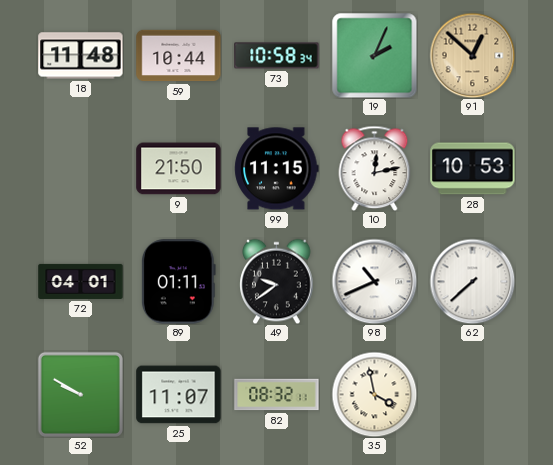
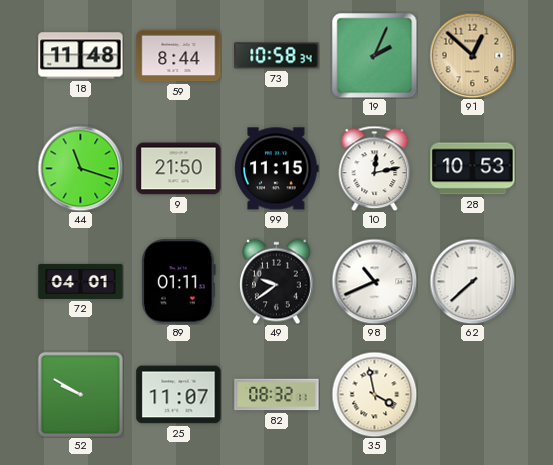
59: 10:44 -> 8:44 (179, 56)
44: none -> 11:18 (80, 168)
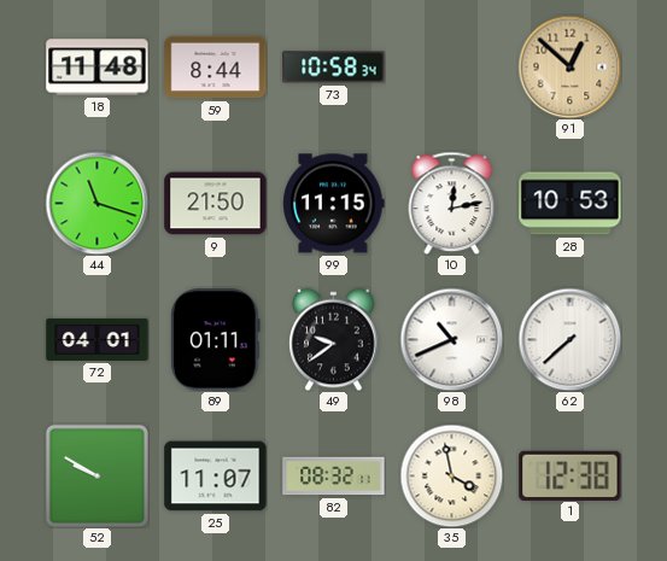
19: 2:04 -> none (374, 55)
1: none -> 12:38 (571, 475)
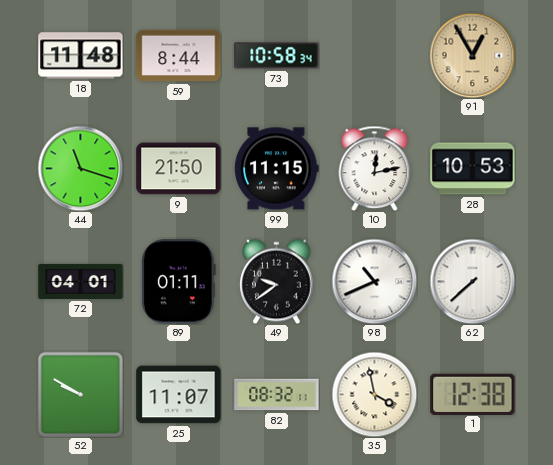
91: 12:52 -> 12:55 (472, 55)
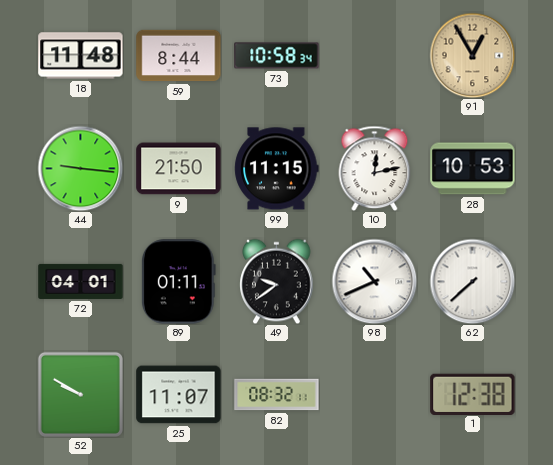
44: 11:18 -> 9:16 (80, 168)
35: 3:58 -> none (374, 394)
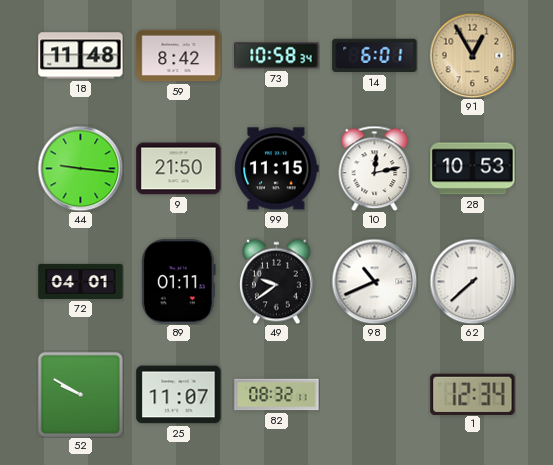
59: 8:44 -> 8:42 (179, 56)
14: none -> 6:01 (375, 56)
1: 12:38 -> 12:34 (473, 394)
